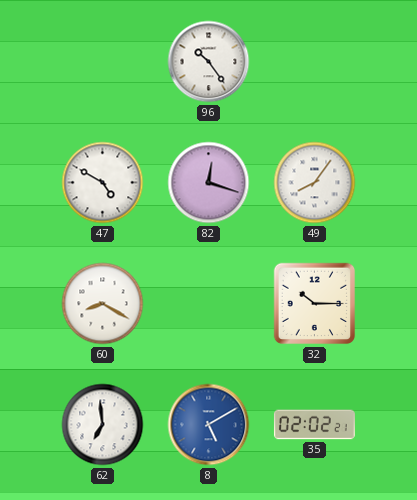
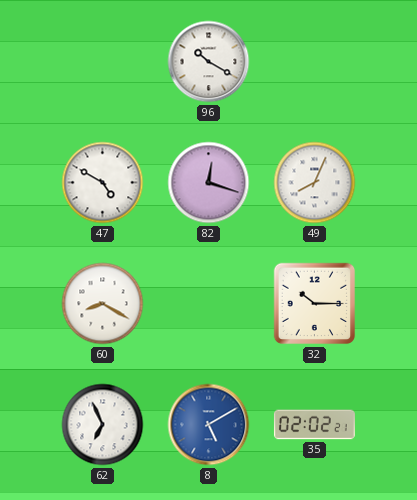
96: 10:24 -> 10:20 (209, 62)
49: 8:06 -> 8:04 (315, 183)
62: 6:59 -> 6:56 (103, 425)
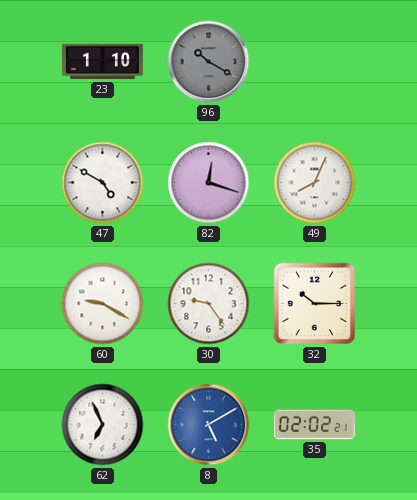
23: none -> 1:10 (102, 62)
96 dial: white -> grey (209, 62)
60: 8:20 -> 9:20 (103, 304)
30: none -> 9:24 (209, 304)
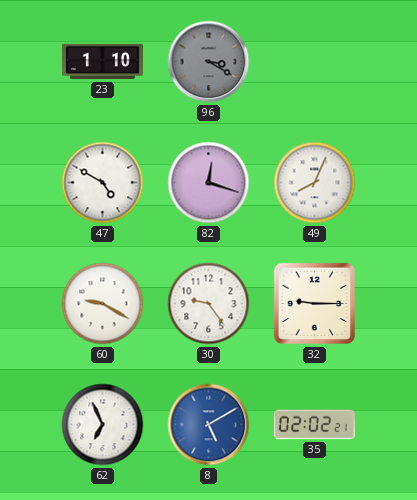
96: 10:20 -> 3:20 (209, 62)
32: 10:15 -> 9:15 (315, 304)
